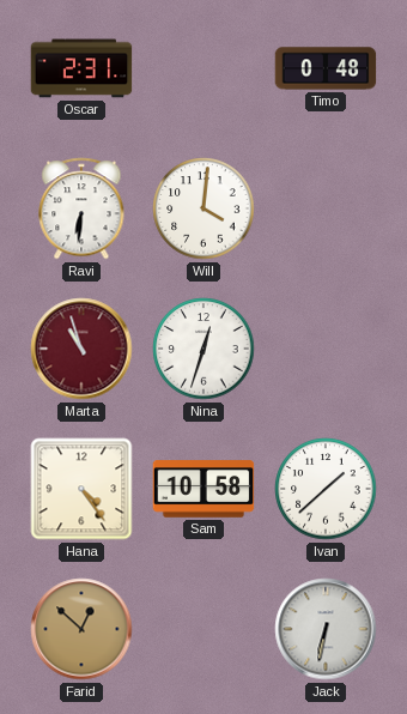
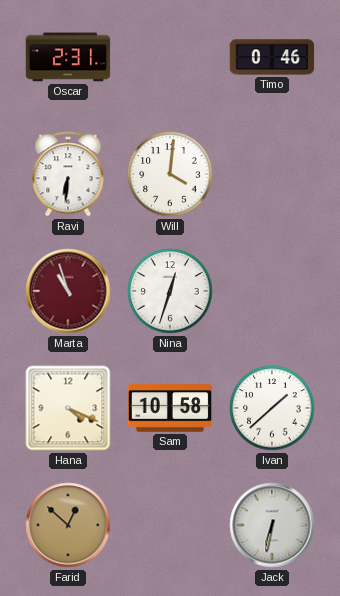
Timo: 0:48 -> 0:46 (272, 57)
Hana: 4:24 -> 4:19 (68, 408)
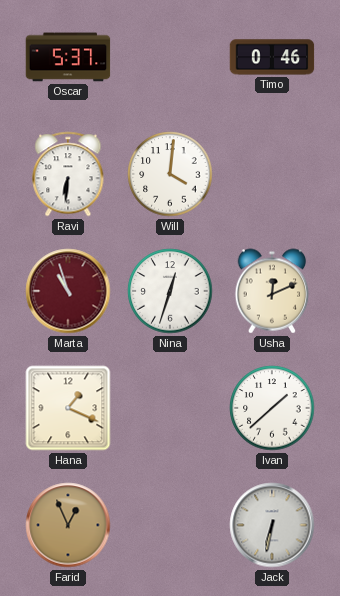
Oscar: 2:31 -> 5:37 (68, 57)
Usha: none -> 12:11 (272, 291)
Hana: 4:19 -> 1:19 (68, 408)
Sam: 10:58 -> none (170, 408)
Farid: 12:52 -> 12:56 (68, 525)
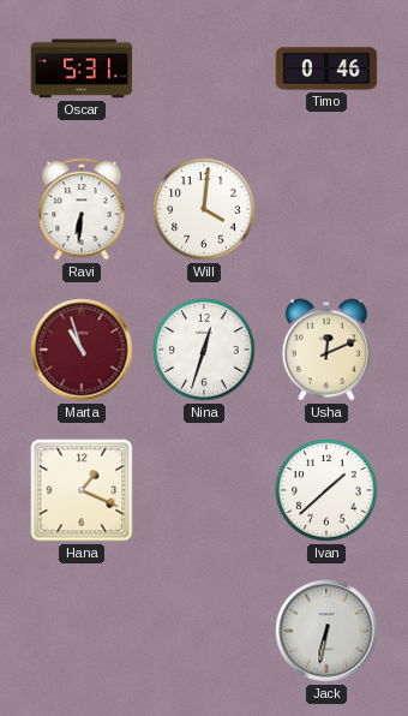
Oscar: 5:37 -> 5:31 (82, 68)
Farid: 12:56 -> none (68, 525)
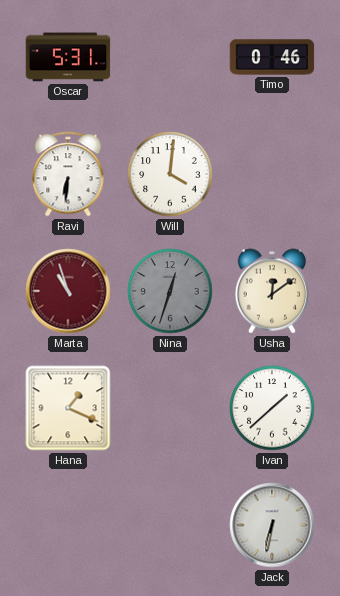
Nina dial: white -> grey (170, 291)
Usha: 12:11 -> 12:09 (272, 291)
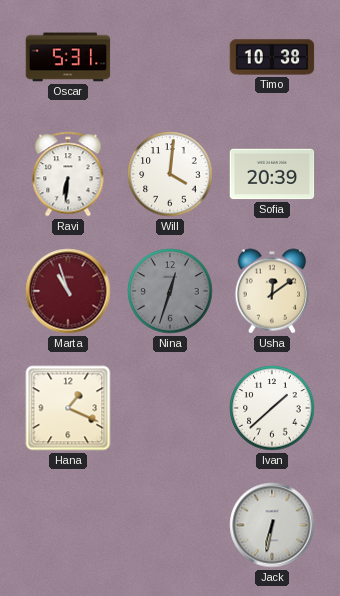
Timo: 0:46 -> 10:38 (272, 57)
Sofia: none -> 20:39 (272, 174)
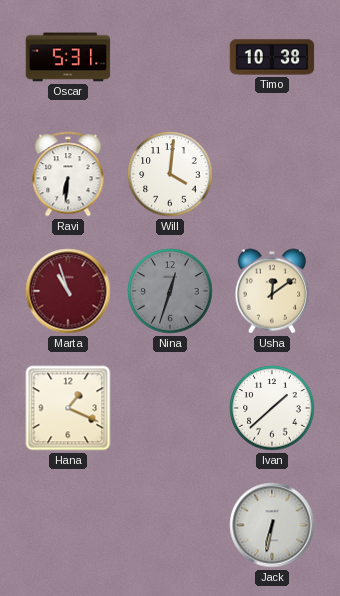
Sofia: 20:39 -> none (272, 174)
